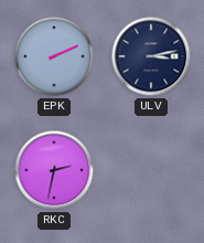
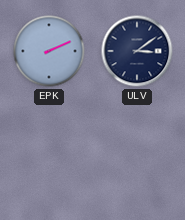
ULV: 3:13 -> 3:09 (137, 51)
RKC: 2:32 -> none (54, 170)
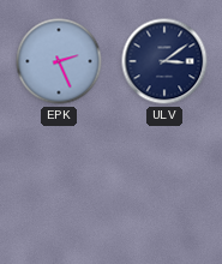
EPK: 2:11 -> 2:26 (59, 61)
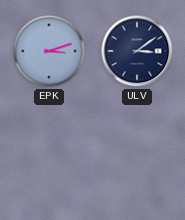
EPK: 2:26 -> 3:12 (49, 51)
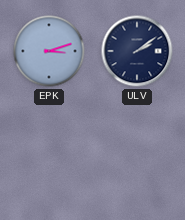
ULV: 3:09 -> 2:09 (137, 51)
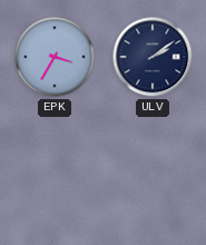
EPK: 3:12 -> 3:35 (55, 57)
